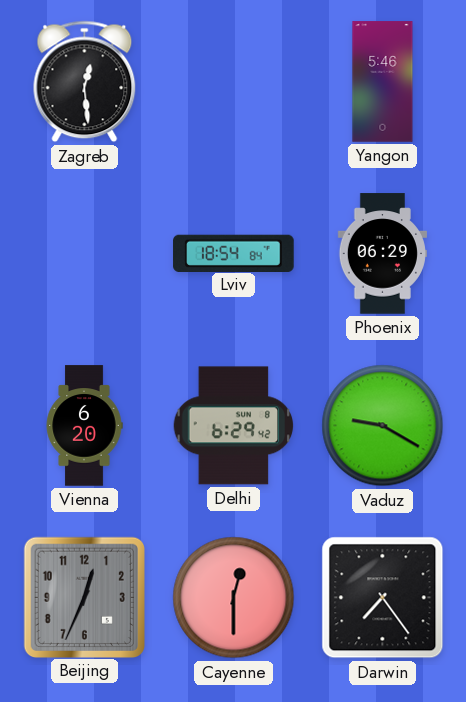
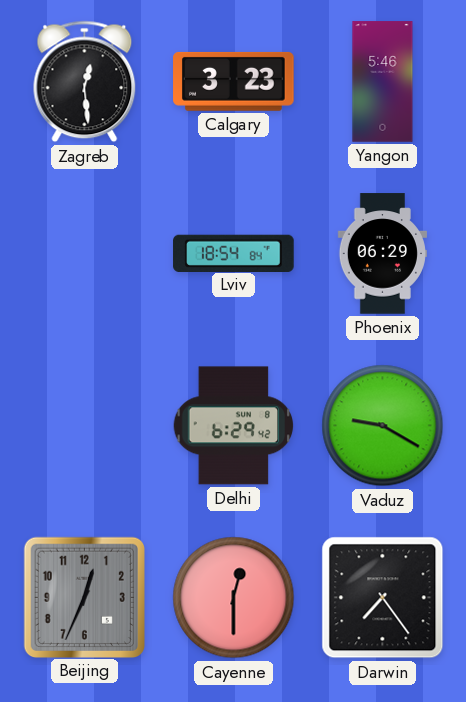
Calgary: none -> 3:23 (234, 81)
Vienna: 6:20 -> none (84, 426)
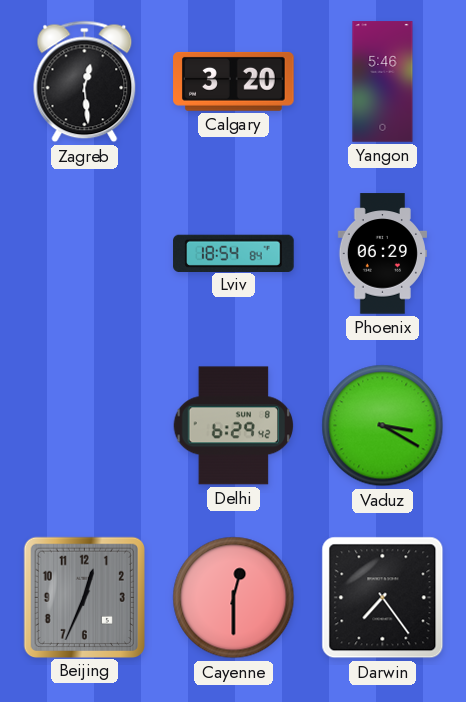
Calgary: 3:23 -> 3:20 (234, 81)
Vaduz: 9:20 -> 3:20 (383, 426)
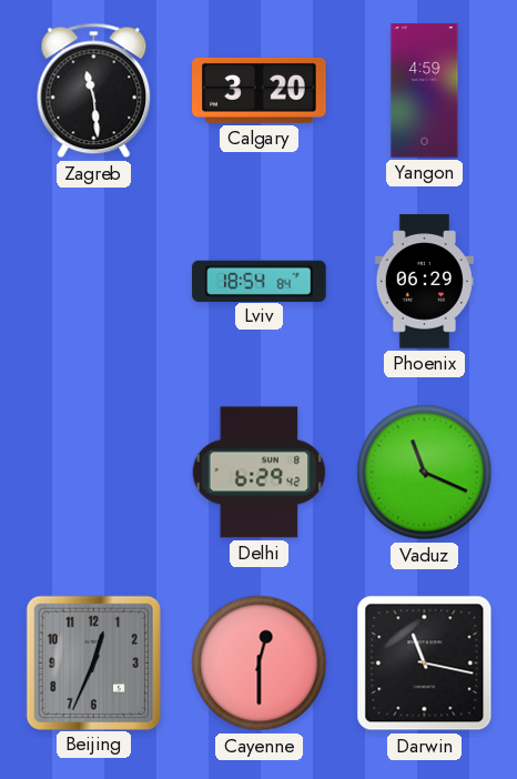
Zagreb: 12:29 -> 11:29 (94, 91)
Yangon: 5:46 -> 4:59 (425, 91)
Vaduz: 3:20 -> 11:19 (425, 473)
Darwin: 7:24 -> 11:17 (425, 664)
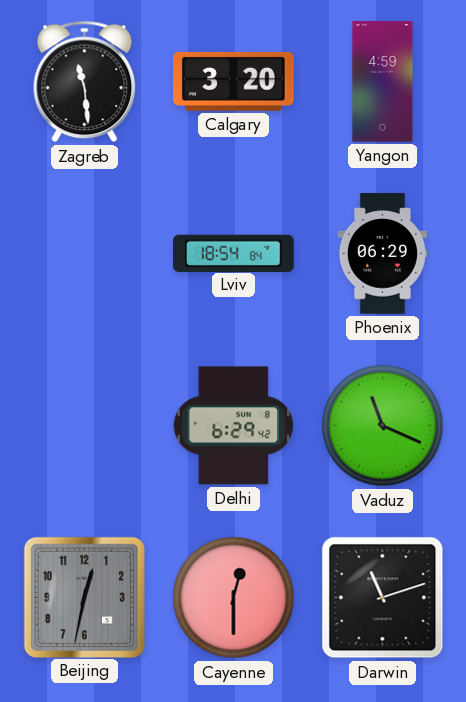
Beijing: 12:34 -> 12:32 (84, 597)
Darwin: 11:17 -> 11:12 (383, 598)
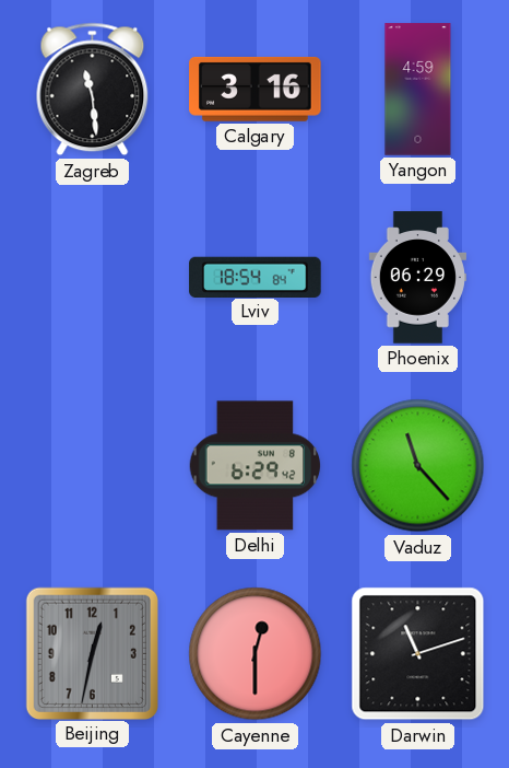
Calgary: 3:20 -> 3:16 (256, 89)
Vaduz: 11:19 -> 11:23 (418, 466)
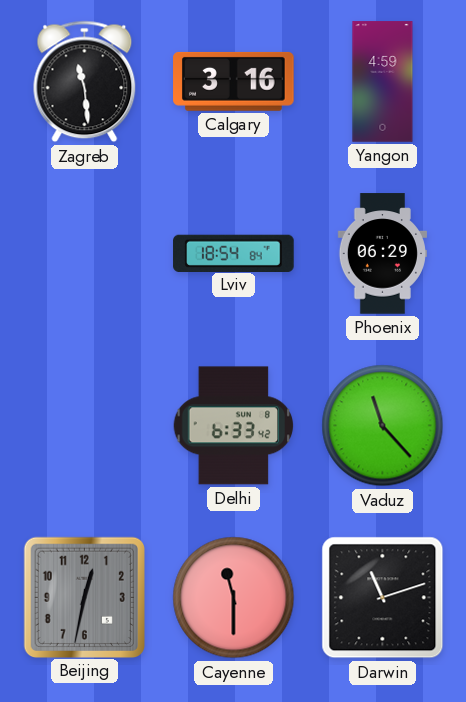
Delhi: 6:29 -> 6:33 (234, 426)
Cayenne: 12:30 -> 11:30 (234, 598)
